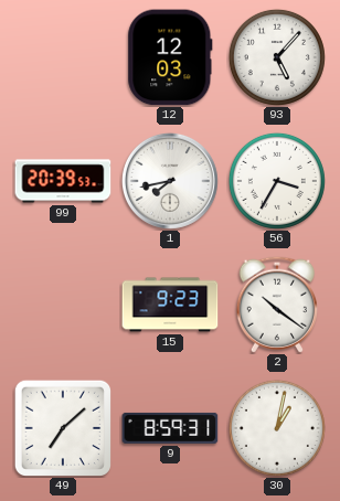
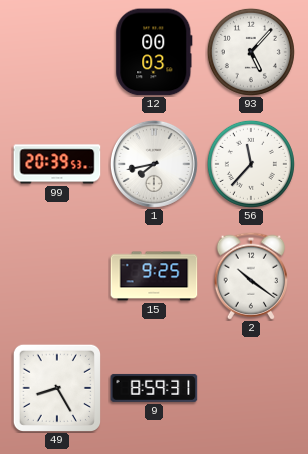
12: 12:03 -> 00:03 (154, 52)
56: 3:35 -> 11:37 (251, 164)
15: 9:23 -> 9:25 (154, 276)
49: 7:08 -> 8:25 (56, 387)
30: 1:02 -> none (277, 428)
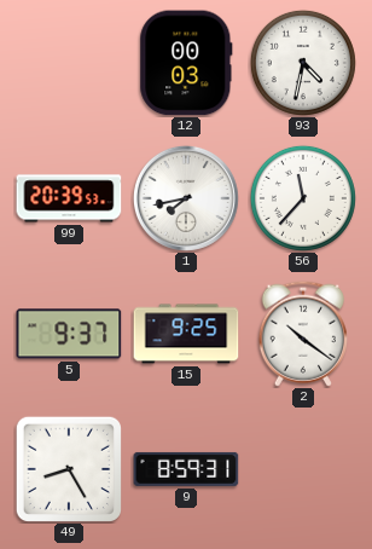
93: 5:07 -> 4:32 (303, 63)
5: none -> 9:37 (69, 334)
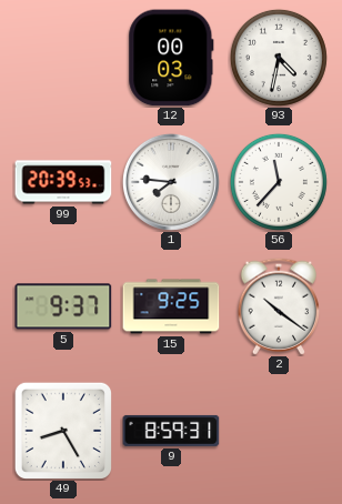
1: 7:43 -> 7:46 (171, 182)
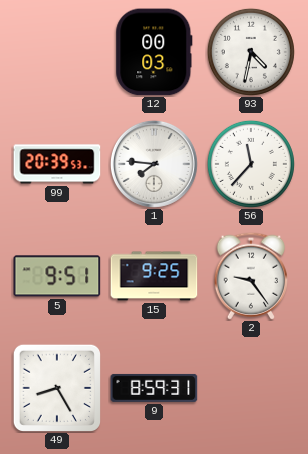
5: 9:37 -> 9:51 (57, 276)
2: 10:21 -> 9:24 (250, 276)
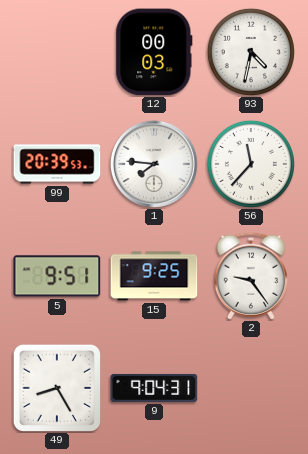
9: 8:59 -> 9:04 (154, 388)
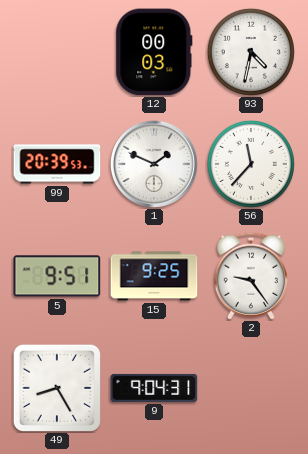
1: 7:46 -> 1:49 (154, 164)
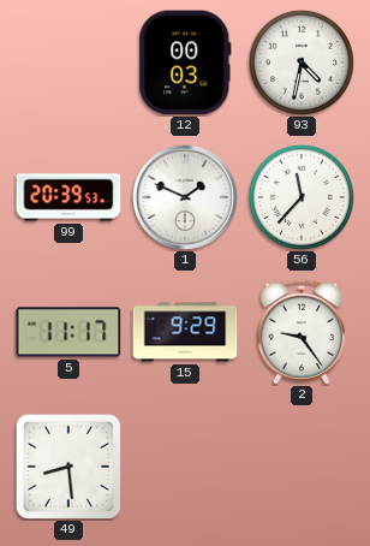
5: 9:51 -> 11:17 (68, 332)
15: 9:25 -> 9:29 (185, 332)
49: 8:25 -> 8:29 (67, 465)
9: 9:04 -> none (154, 388)
